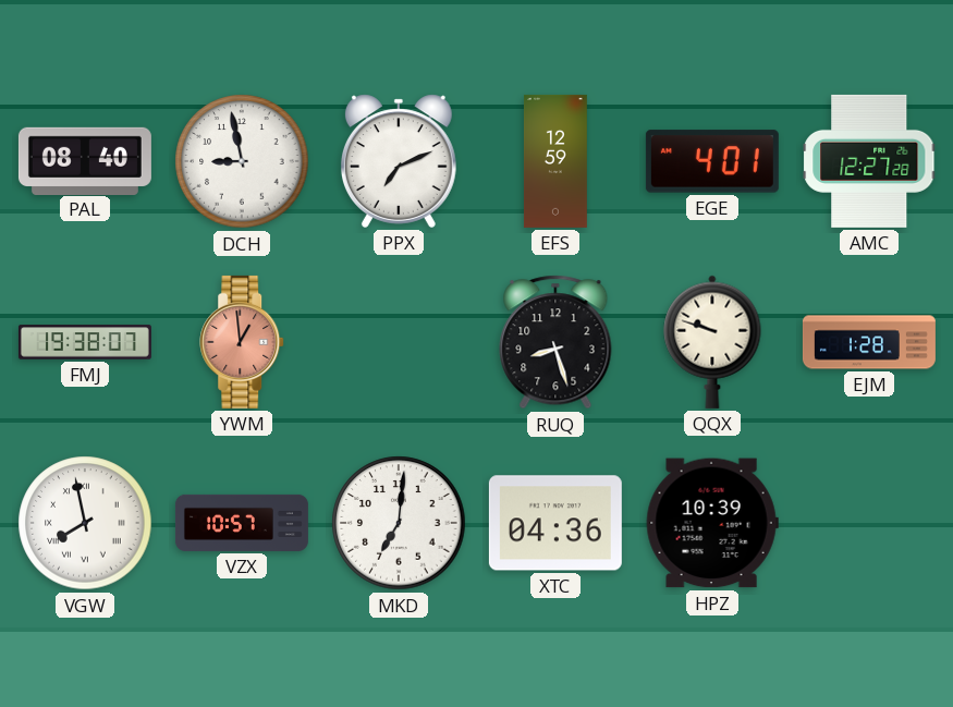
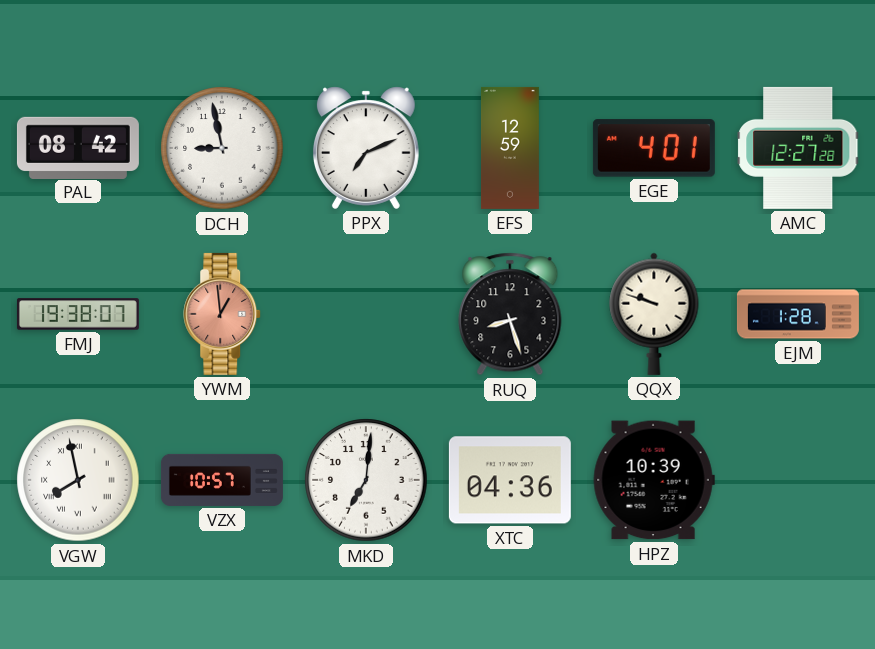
PAL: 08:40 -> 08:42 (78, 147)
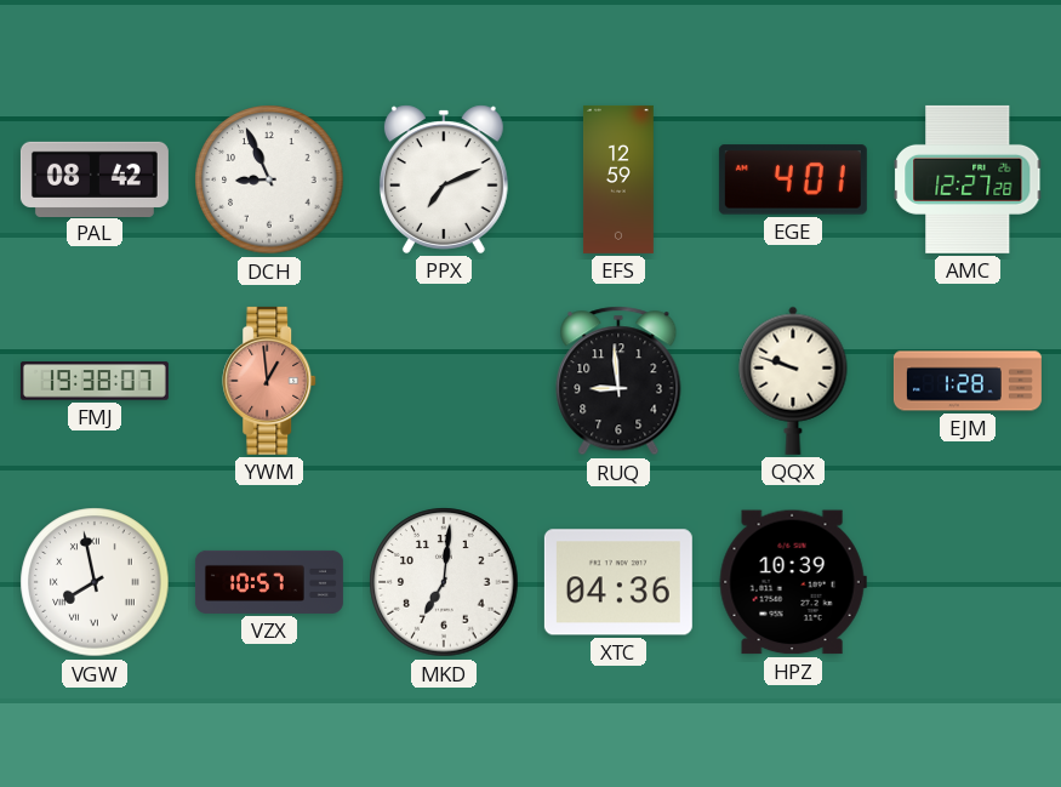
DCH: 8:58 -> 8:56 (269, 179)
RUQ: 8:27 -> 8:59 (618, 381)
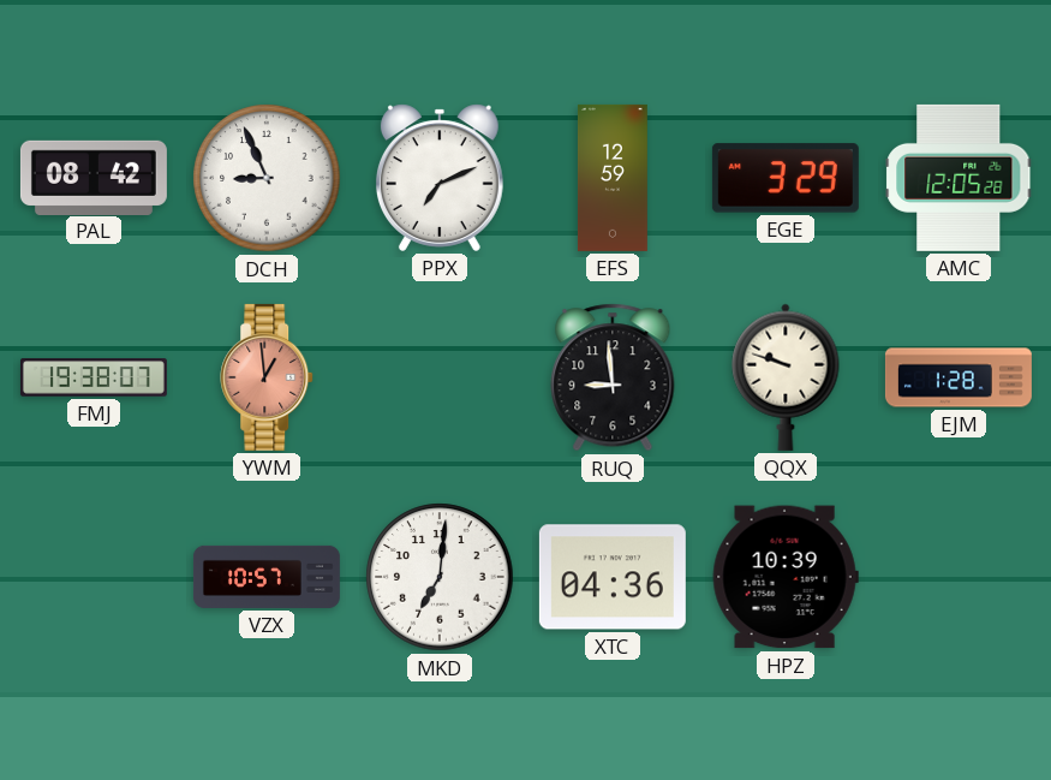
EGE: 4:01 -> 3:29 (786, 178)
AMC: 12:27 -> 12:05 (959, 178)
VGW: 7:58 -> none (95, 582)
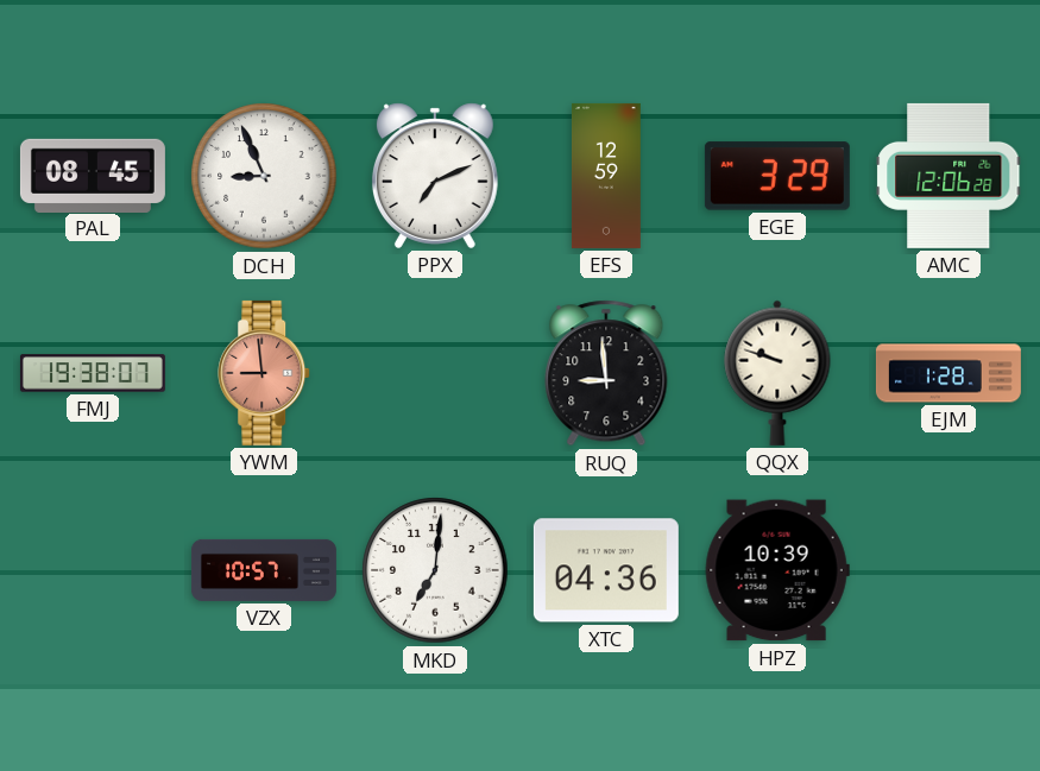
PAL: 08:42 -> 08:45 (93, 175)
AMC: 12:05 -> 12:06 (948, 176)
YWM: 12:59 -> 8:59 (265, 373)
